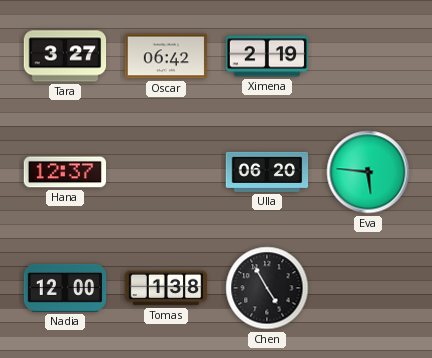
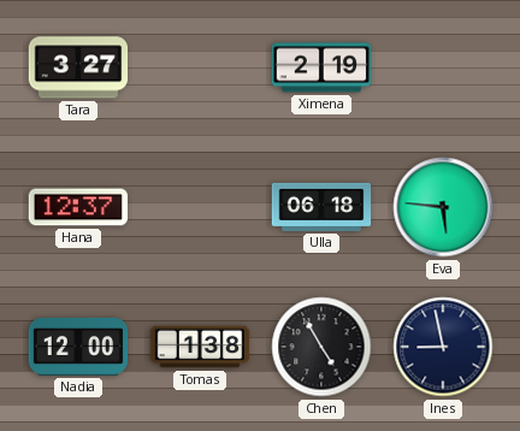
Oscar: 06:42 -> none (166, 56)
Ulla: 06:20 -> 06:18 (321, 207)
Ines: none -> 8:58 (443, 347)
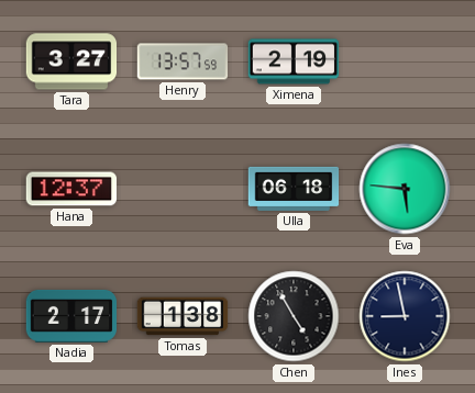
Henry: none -> 13:57 (183, 61)
Nadia: 12:00 -> 2:17 (71, 316)
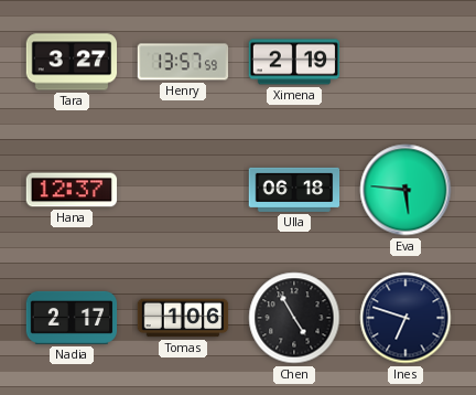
Tomas: 1:38 -> 1:06 (183, 318)
Ines: 8:58 -> 6:48 (405, 318)
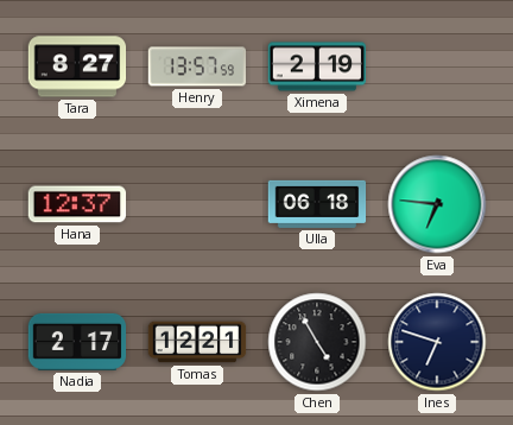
Tara: 3:27 -> 8:27 (77, 66)
Eva: 5:46 -> 6:46 (437, 204)
Tomas: 1:06 -> 12:21 (197, 342)
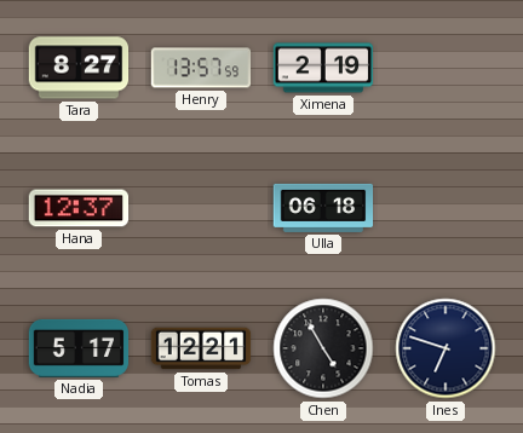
Eva: 6:46 -> none (437, 204)
Nadia: 2:17 -> 5:17 (79, 348)
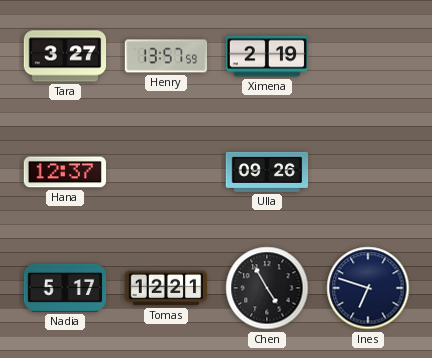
Tara: 8:27 -> 3:27 (65, 56)
Ulla: 06:18 -> 09:26 (267, 172)
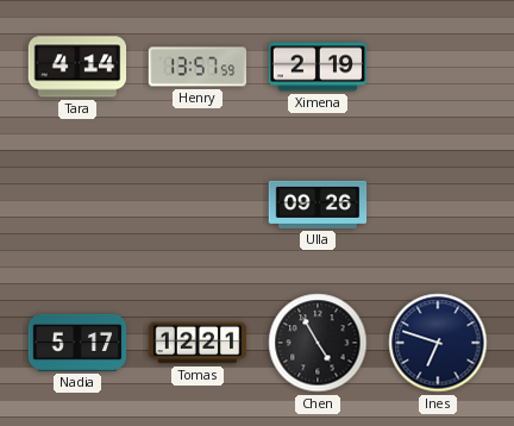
Tara: 3:27 -> 4:14 (77, 67)
Hana: 12:37 -> none (65, 172)
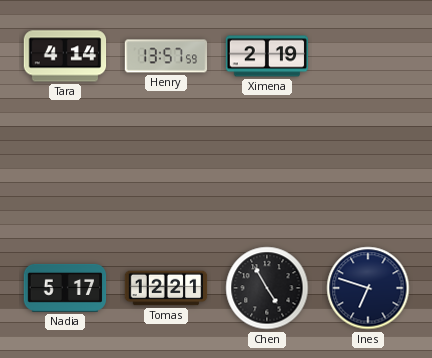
Ulla: 09:26 -> none (318, 205)
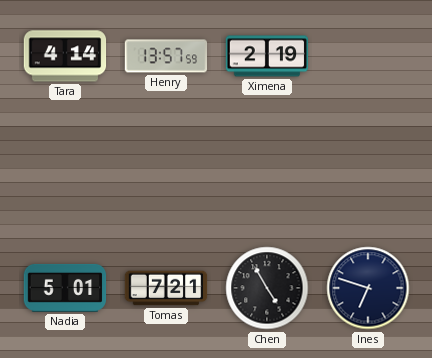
Nadia: 5:17 -> 5:01 (65, 288)
Tomas: 12:21 -> 7:21 (166, 288)
